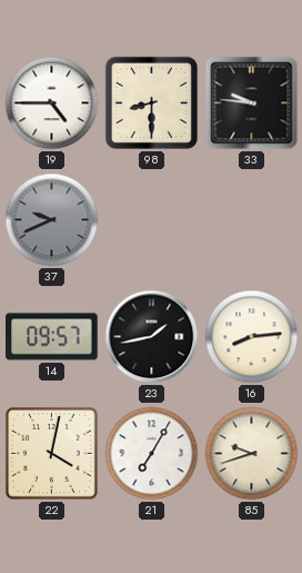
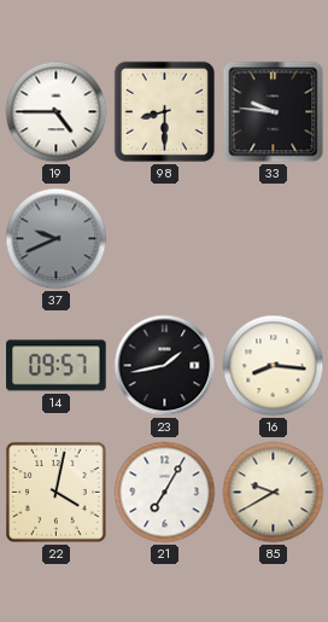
16: 8:14 -> 8:16 (274, 366)
85: 9:42 -> 9:40 (274, 493)
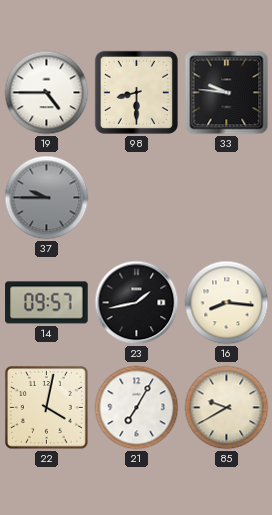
37: 9:41 -> 9:45 (47, 198)
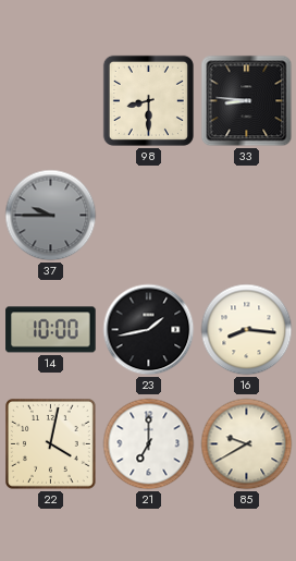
19: 4:45 -> none (47, 93)
33: 9:46 -> 8:46 (247, 101)
14: 09:57 -> 10:00 (51, 330)
21: 7:05 -> 7:00 (149, 444)
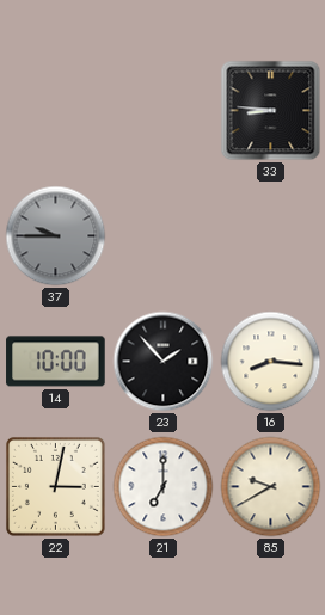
98: 8:30 -> none (148, 100)
23: 1:43 -> 1:53 (164, 362)
22: 4:02 -> 3:02 (55, 486)
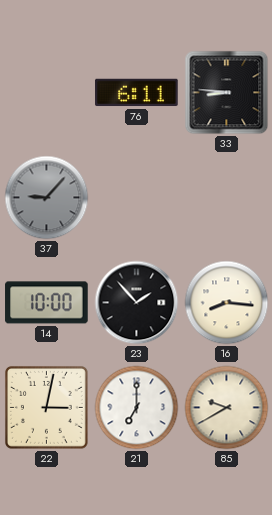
76: none -> 6:11 (137, 93)
37: 9:45 -> 9:07 (47, 198)
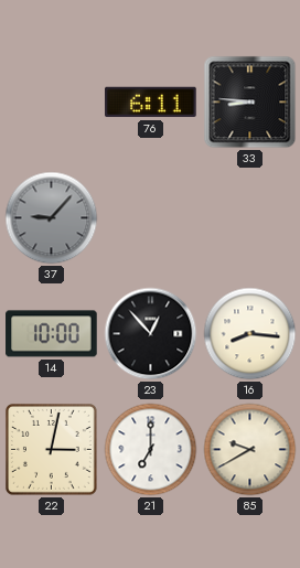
23: 1:53 -> 12:53 (151, 334)
